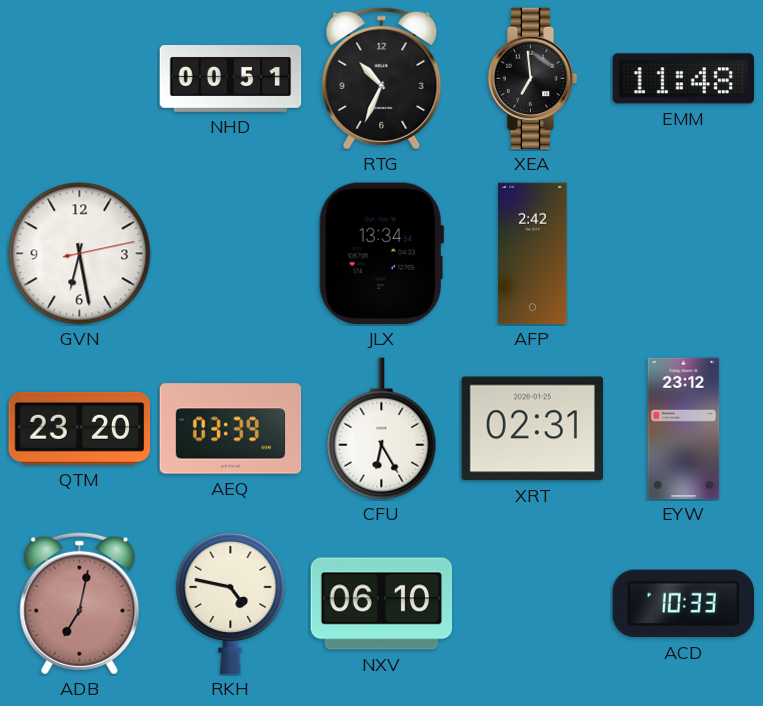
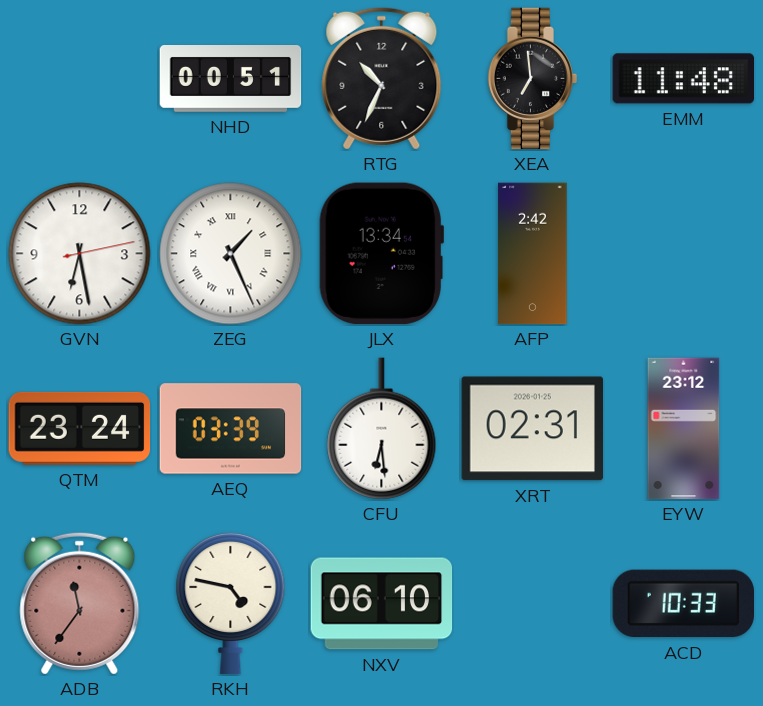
ZEG: none -> 1:26 (231, 254)
QTM: 23:20 -> 23:24 (80, 428)
CFU: 6:25 -> 6:29 (382, 429)
ADB: 7:02 -> 11:36 (80, 603)
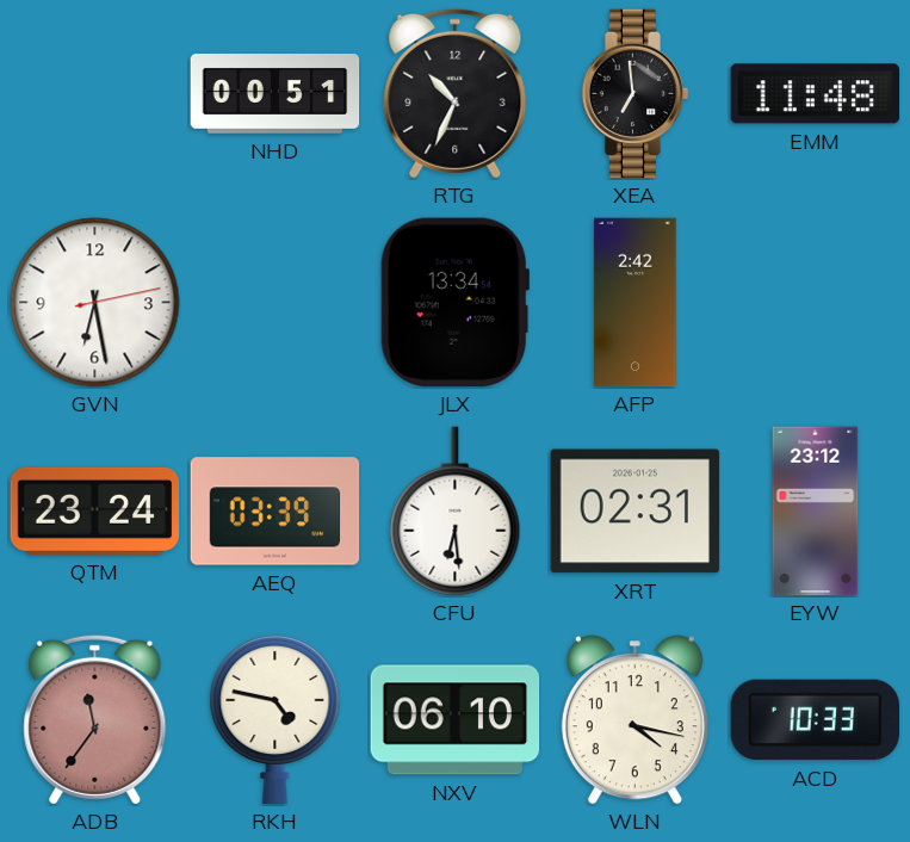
ZEG: 1:26 -> none (231, 254)
WLN: none -> 4:17 (634, 720)
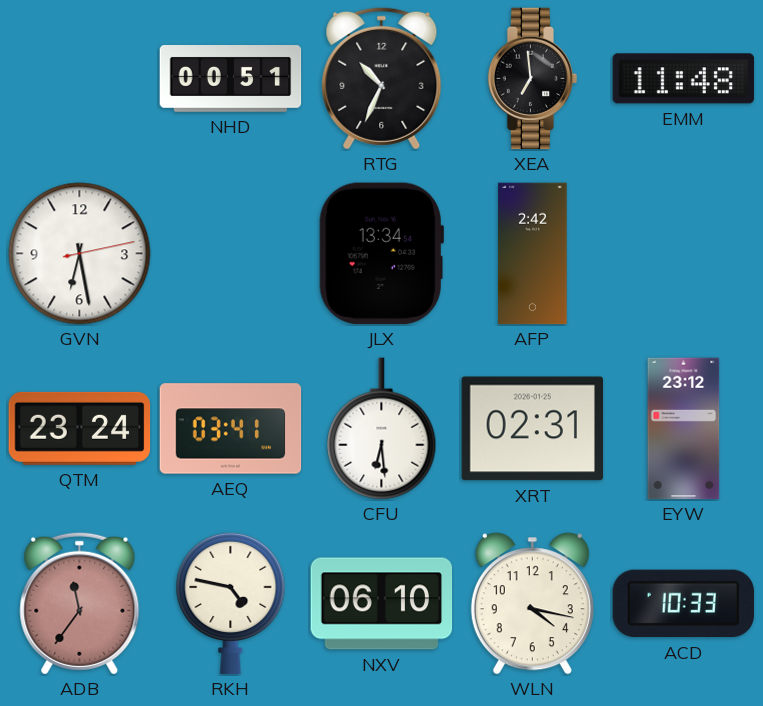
AEQ: 03:39 -> 03:41 (231, 429)
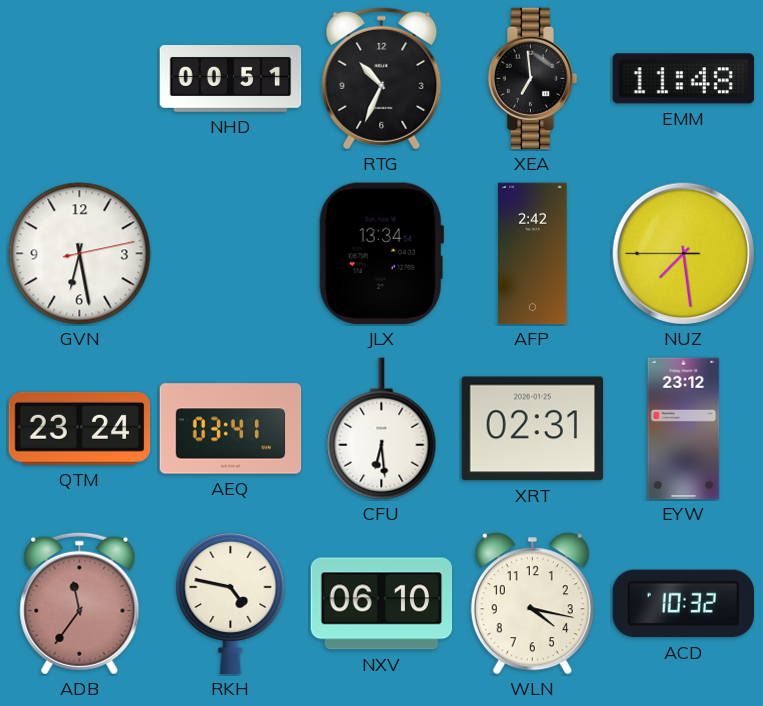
NUZ: none -> 7:28 (683, 253)
ACD: 10:33 -> 10:32 (683, 604)
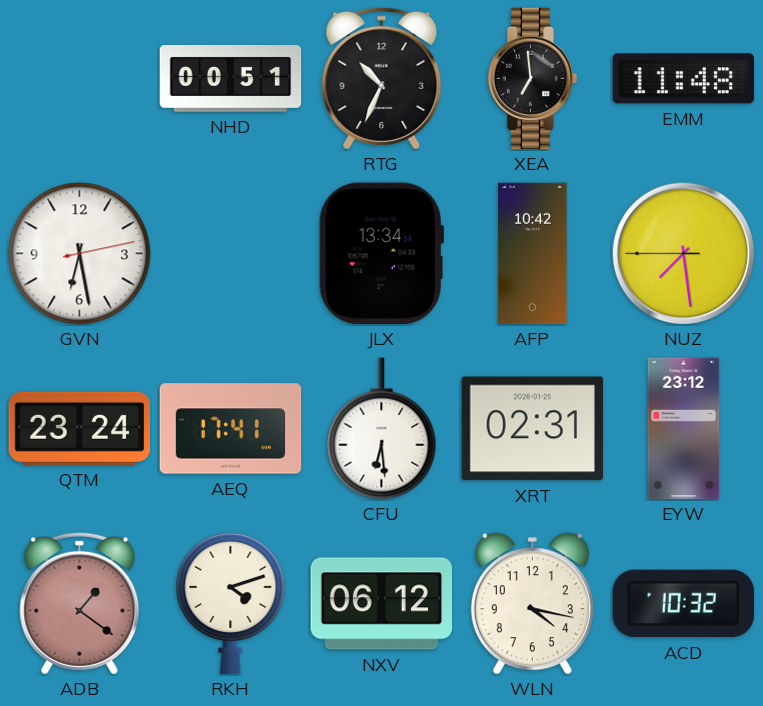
AFP: 2:42 -> 10:42 (533, 254)
AEQ: 03:41 -> 17:41 (231, 429)
ADB: 11:36 -> 1:21 (80, 603)
RKH: 4:47 -> 4:12 (231, 603)
NXV: 06:10 -> 06:12 (382, 604)
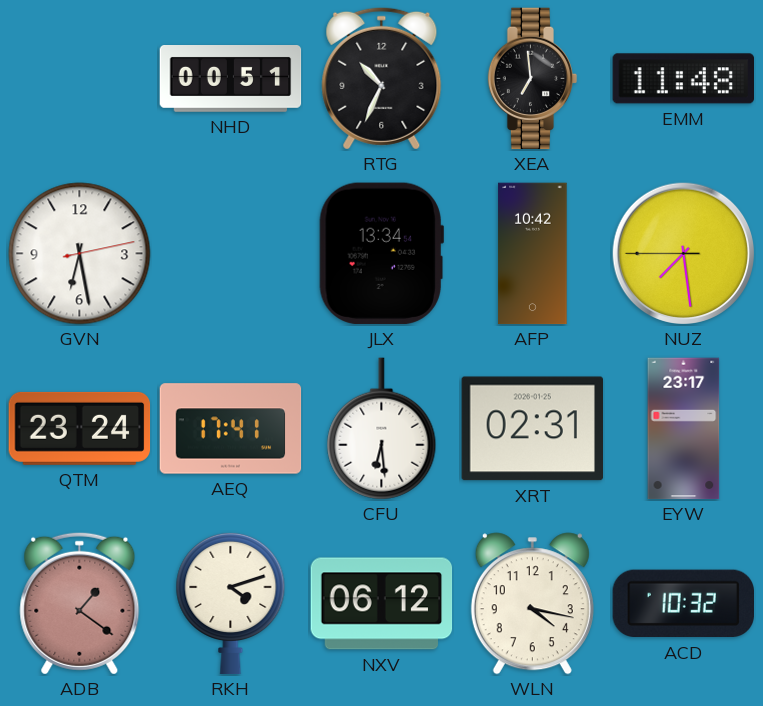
EYW: 23:12 -> 23:17 (684, 429)
